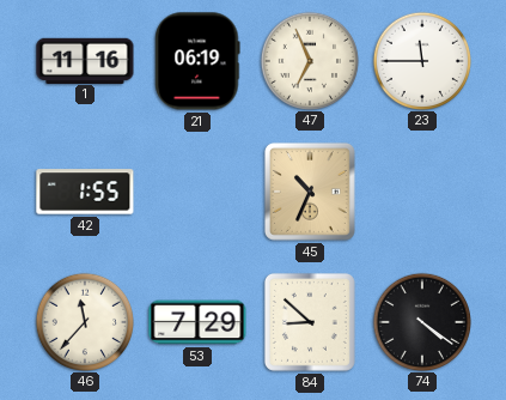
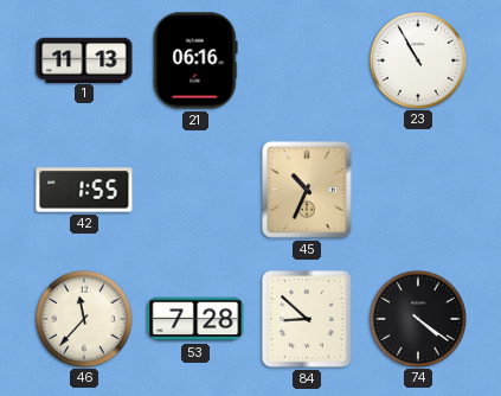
1: 11:16 -> 11:13 (84, 59)
21: 06:19 -> 06:16 (195, 60)
47: 6:56 -> none (309, 60)
23: 11:45 -> 10:55 (417, 59)
53: 7:29 -> 7:28 (195, 319)
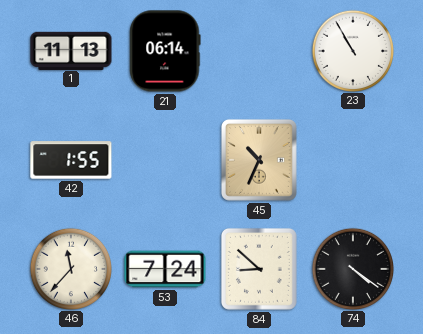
21: 06:16 -> 06:14 (165, 51)
53: 7:28 -> 7:24 (165, 269)
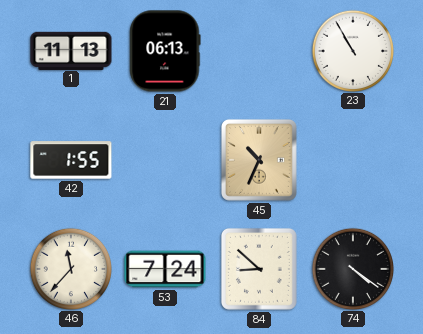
21: 06:14 -> 06:13 (165, 51)
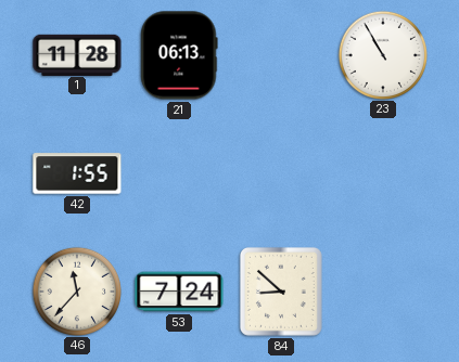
1: 11:13 -> 11:28 (77, 54)
45: 10:34 -> none (259, 160)
74: 4:21 -> none (352, 268)
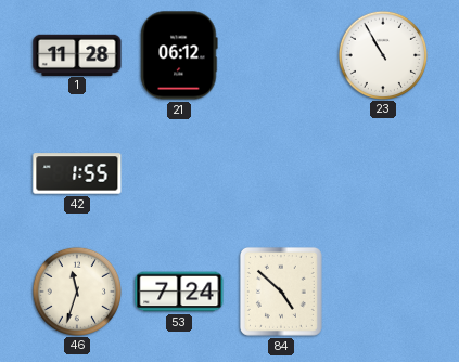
21: 06:13 -> 06:12 (179, 55)
46: 11:37 -> 11:33 (76, 290)
84: 8:52 -> 4:52 (281, 292)
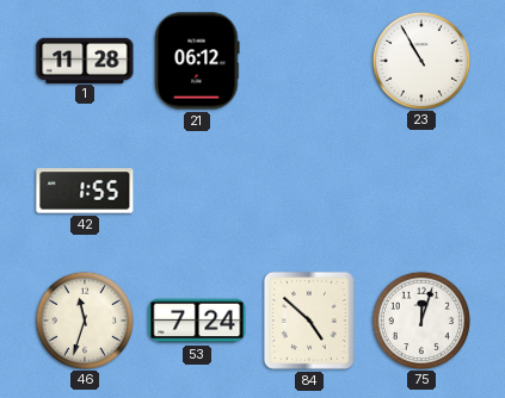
75: none -> 12:03 (420, 319)
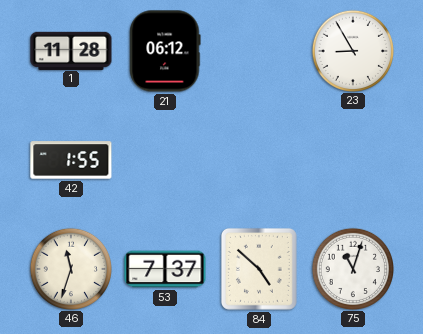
23: 10:55 -> 8:55 (352, 50)
53: 7:24 -> 7:37 (165, 269)
75: 12:03 -> 11:03 (352, 268)
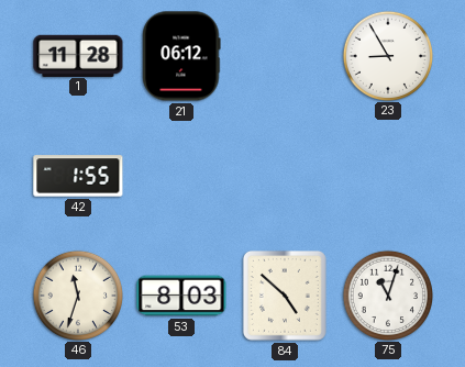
53: 7:37 -> 8:03 (181, 296)
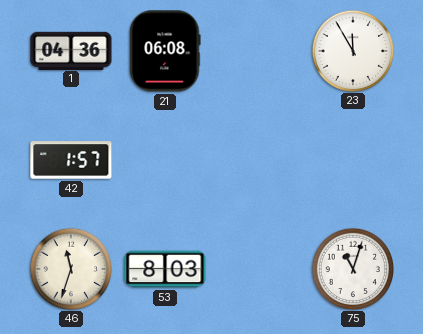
1: 11:28 -> 04:36 (71, 50)
21: 06:12 -> 06:08 (165, 51)
23: 8:55 -> 11:55 (352, 50)
42: 1:55 -> 1:57 (71, 160)
84: 4:52 -> none (285, 296)
